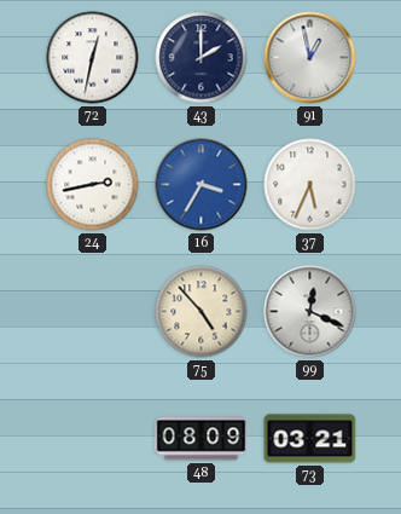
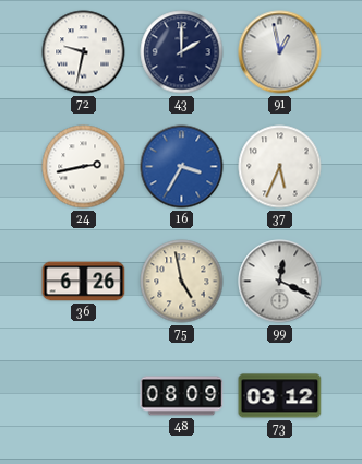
72: 12:32 -> 9:32 (84, 52)
36: none -> 6:26 (84, 282)
75: 4:53 -> 4:58 (182, 282)
73: 03:21 -> 03:12 (280, 396)
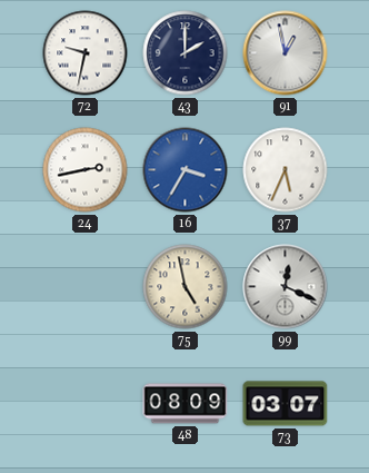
36: 6:26 -> none (84, 282)
73: 03:12 -> 03:07 (286, 404)
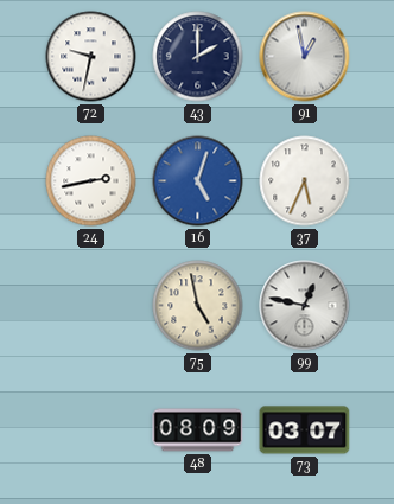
16: 3:35 -> 5:03 (198, 181)
99: 12:19 -> 12:47 (305, 306)
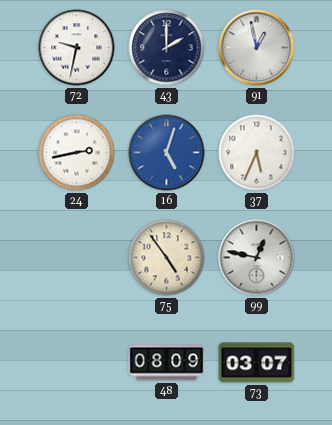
75: 4:58 -> 4:54 (167, 258)
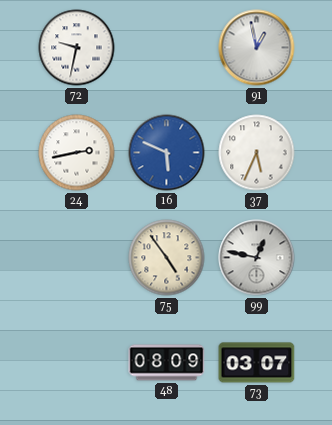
43: 2:00 -> none (167, 48)
16: 5:03 -> 5:49 (167, 153)
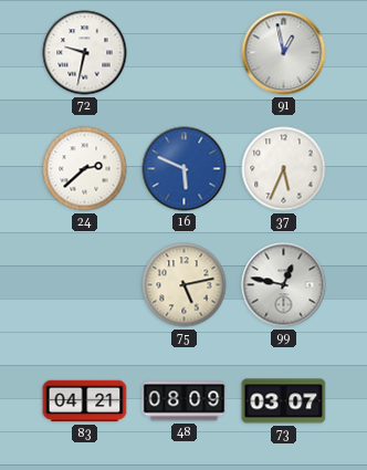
24: 2:43 -> 2:38 (85, 169)
75: 4:54 -> 5:13 (185, 285)
83: none -> 04:21 (85, 401)
